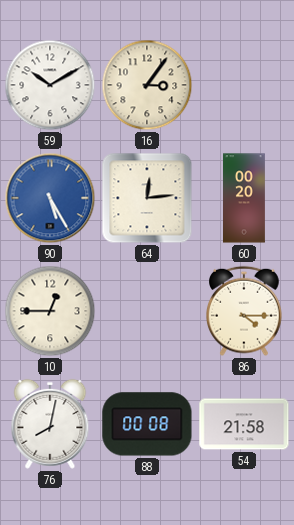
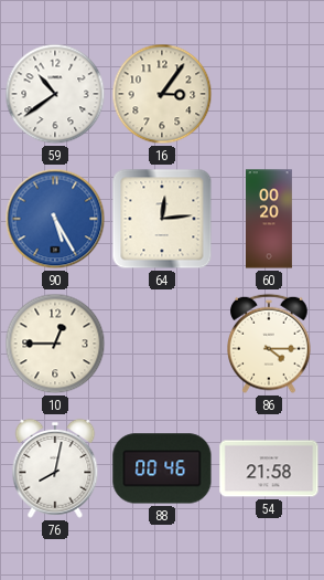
59: 10:10 -> 10:39 (55, 94)
88: 00:08 -> 00:46 (162, 468)
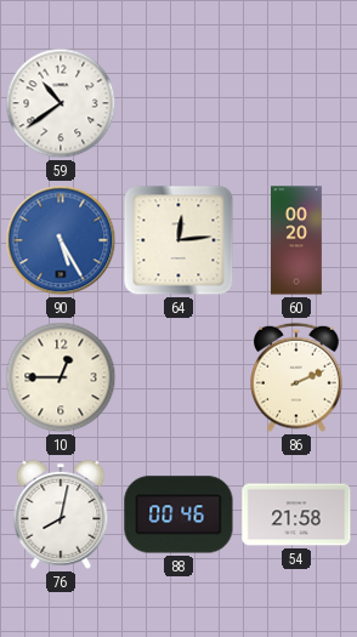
16: 3:06 -> none (162, 94)
86: 4:15 -> 2:11 (297, 377)
